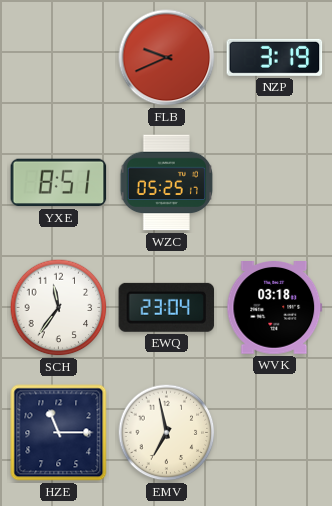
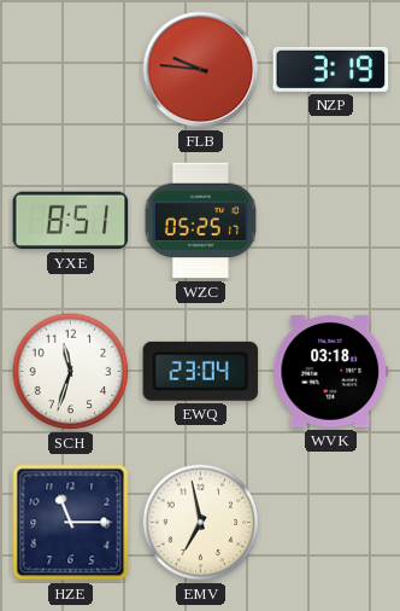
FLB: 9:41 -> 9:46 (201, 70)
SCH: 11:36 -> 11:33 (71, 372)
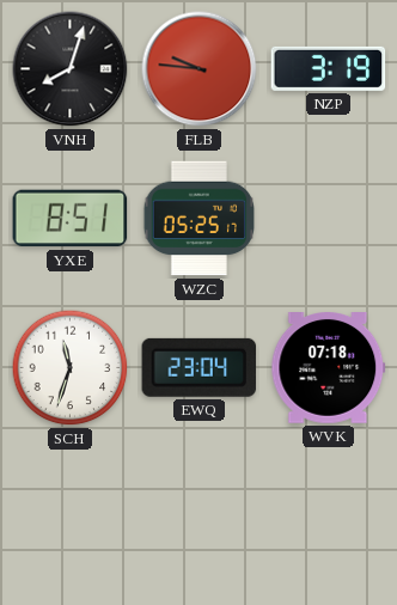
VNH: none -> 8:03 (71, 69)
WVK: 03:18 -> 07:18 (329, 368)
HZE: 11:15 -> none (71, 523)
EMV: 6:58 -> none (201, 523)
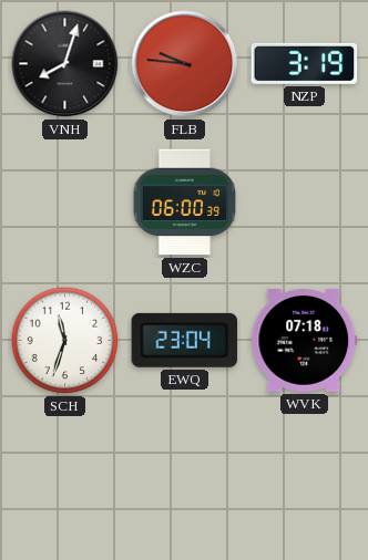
YXE: 8:51 -> none (71, 219)
WZC: 05:25 -> 06:00 (184, 203)
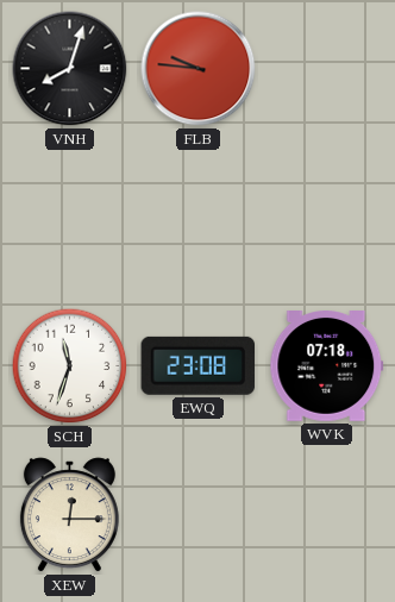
NZP: 3:19 -> none (305, 63)
WZC: 06:00 -> none (184, 203)
EWQ: 23:04 -> 23:08 (199, 365)
XEW: none -> 12:15 (69, 515)
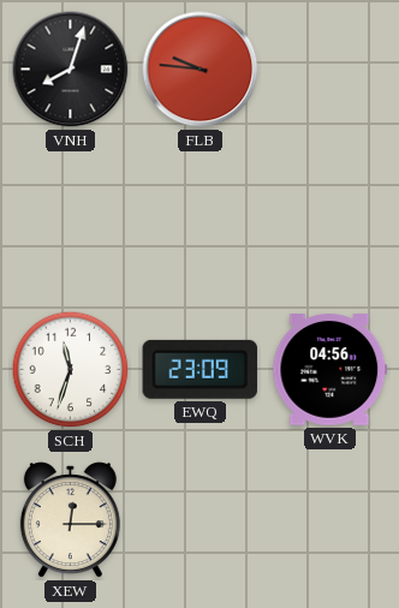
EWQ: 23:08 -> 23:09 (201, 369)
WVK: 07:18 -> 04:56 (330, 370)
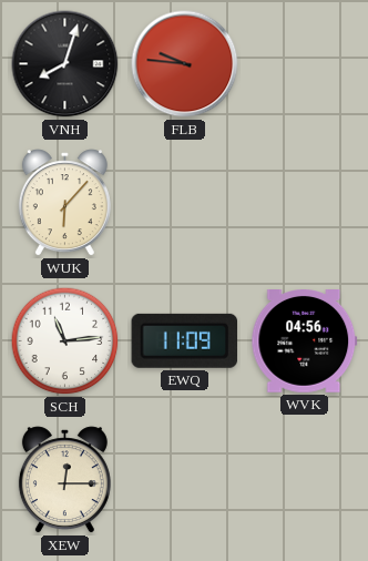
WUK: none -> 6:07 (64, 203)
SCH: 11:33 -> 11:14 (65, 341)
EWQ: 23:09 -> 11:09 (185, 340)
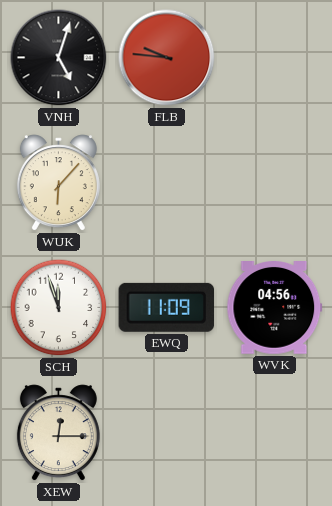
VNH: 8:03 -> 5:03 (59, 58)
SCH: 11:14 -> 11:57 (59, 308)
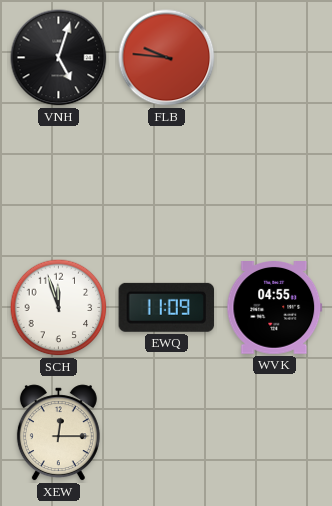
WUK: 6:07 -> none (58, 183)
WVK: 04:56 -> 04:55 (275, 308)
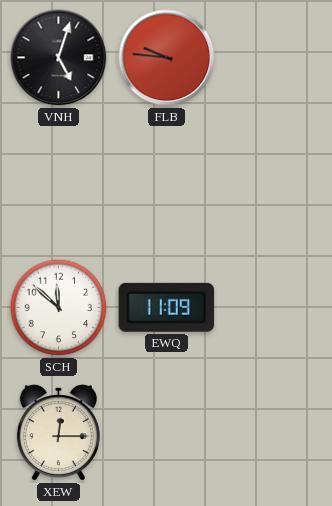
SCH: 11:57 -> 11:52 (59, 308)
WVK: 04:55 -> none (275, 308)
